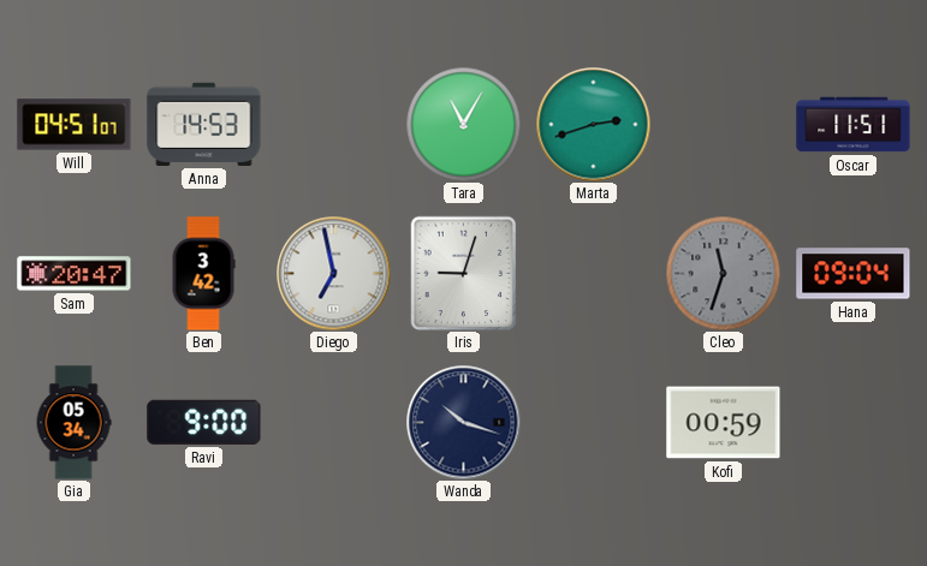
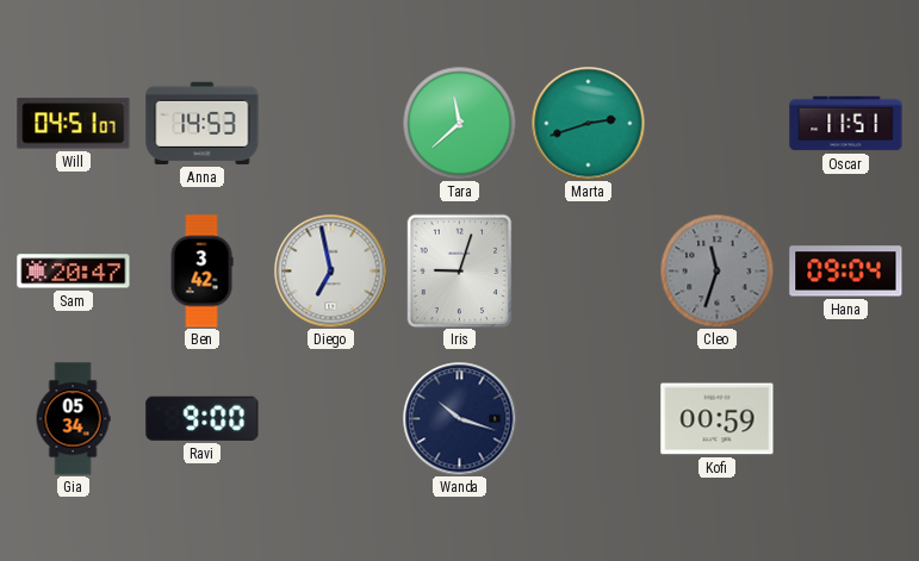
Tara: 11:05 -> 11:38 (459, 123)
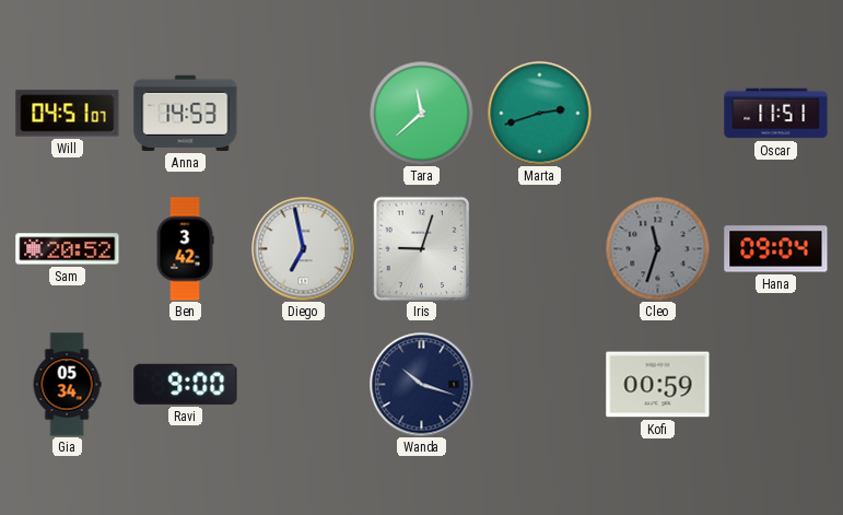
Sam: 20:47 -> 20:52 (68, 249)
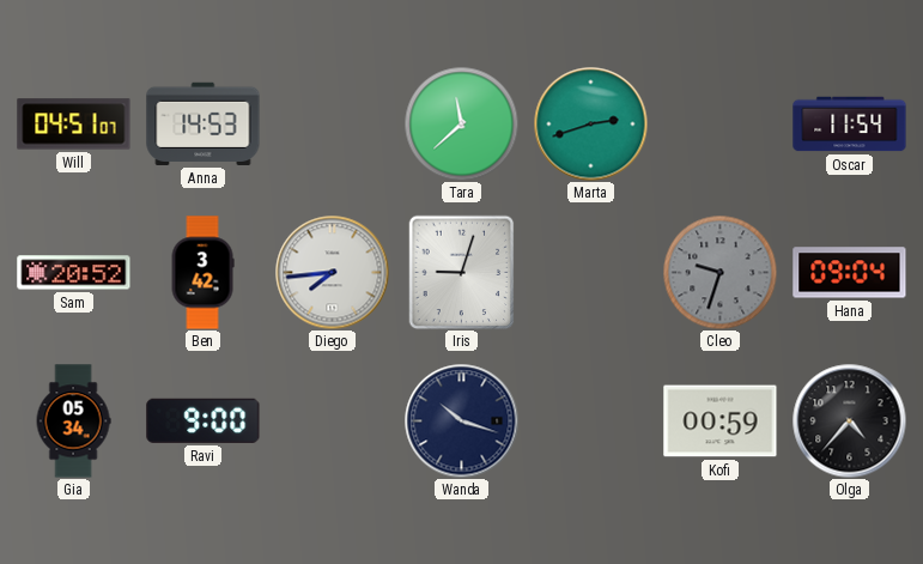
Oscar: 11:51 -> 11:54 (850, 125)
Diego: 6:58 -> 7:44 (332, 272)
Cleo: 11:33 -> 9:33 (719, 272)
Olga: none -> 4:37 (849, 420)
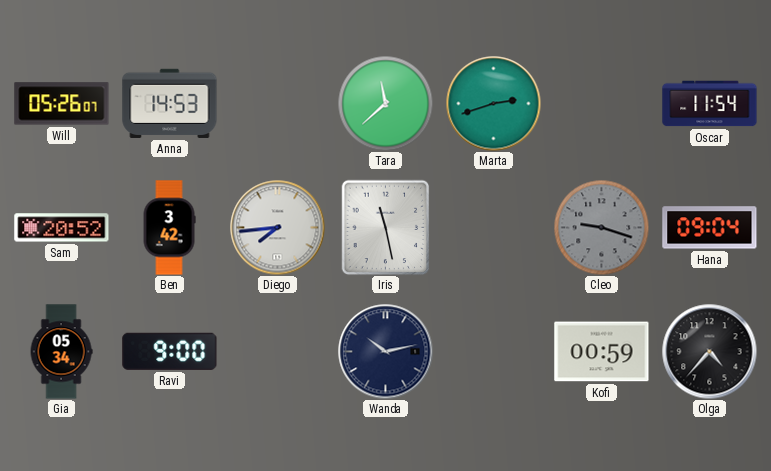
Will: 04:51 -> 05:26 (62, 104)
Iris: 9:03 -> 11:28 (386, 227)
Cleo: 9:33 -> 9:18 (601, 227)
Wanda: 10:18 -> 10:13 (385, 351)
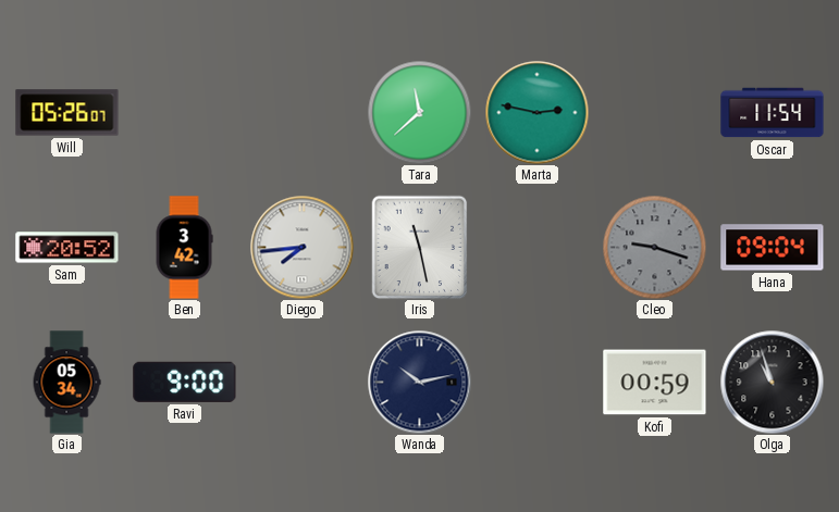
Anna: 14:53 -> none (170, 103)
Marta: 2:42 -> 2:47 (536, 112)
Olga: 4:37 -> 10:57 (772, 382)
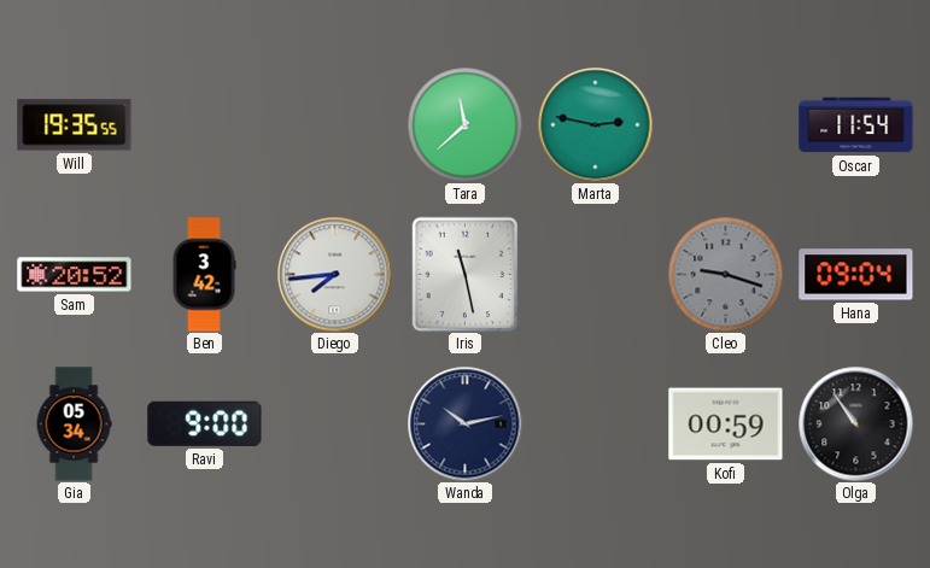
Will: 05:26 -> 19:35 (75, 125)
Olga: 10:57 -> 10:54 (855, 423)
